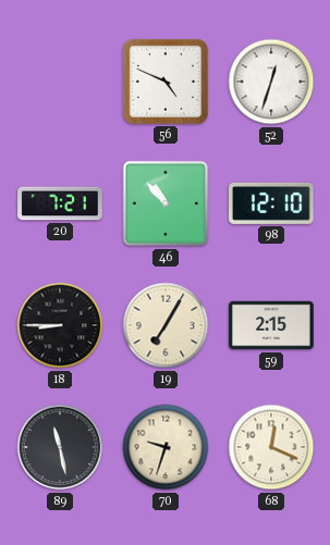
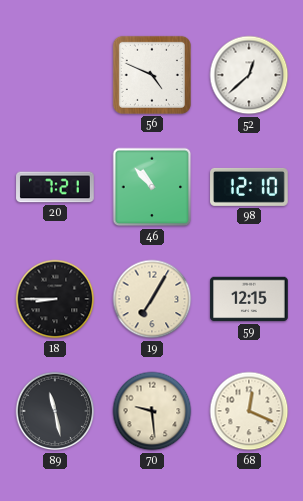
52: 12:33 -> 12:38 (249, 75)
59: 2:15 -> 12:15 (249, 299)
70: 9:33 -> 9:29 (152, 411)
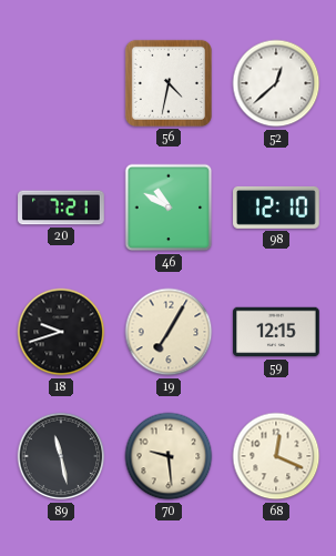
56: 4:49 -> 4:32 (169, 83)
46: 10:53 -> 10:50 (169, 208)
18: 8:45 -> 9:42 (61, 332)
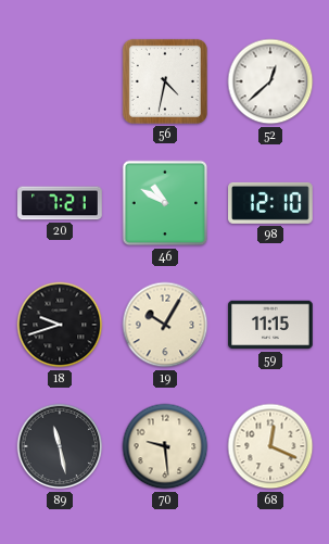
19: 7:05 -> 10:05 (165, 325)
59: 12:15 -> 11:15 (270, 325)
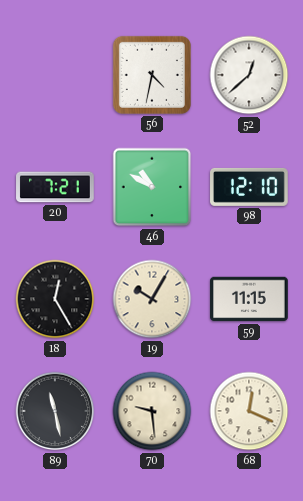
18: 9:42 -> 12:25 (55, 299)
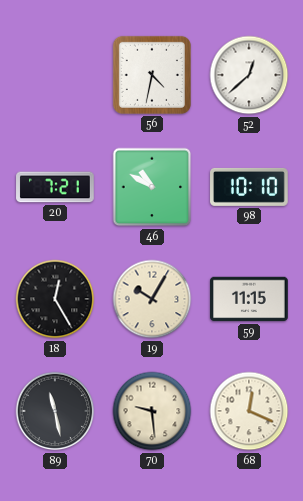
98: 12:10 -> 10:10 (249, 187)
